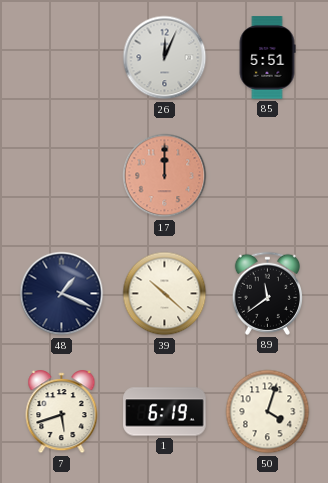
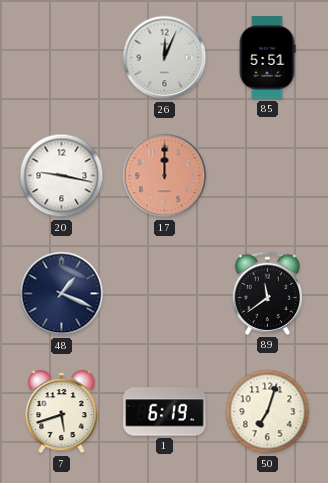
20: none -> 9:17 (62, 176)
39: 10:22 -> none (165, 294)
50: 4:03 -> 7:03 (268, 412)
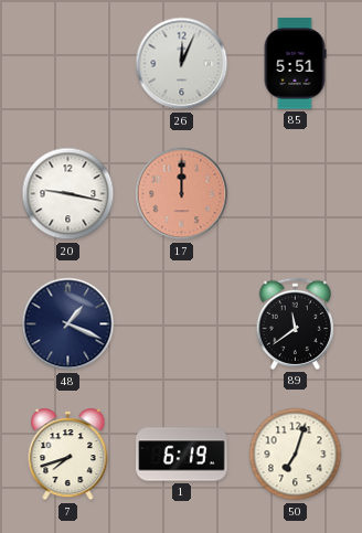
7: 5:42 -> 7:42 (68, 455)
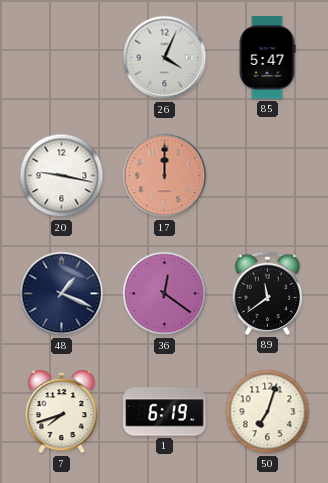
26: 12:04 -> 4:04 (165, 58)
85: 5:51 -> 5:47 (267, 58)
36: none -> 12:21 (165, 294)
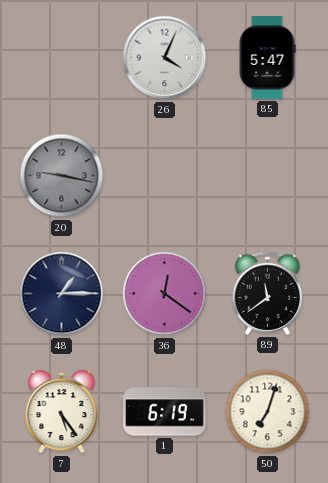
20 dial: white -> grey (62, 176)
17: 12:00 -> none (165, 176)
48: 1:19 -> 1:15 (62, 294)
7: 7:42 -> 5:24 (62, 412)
